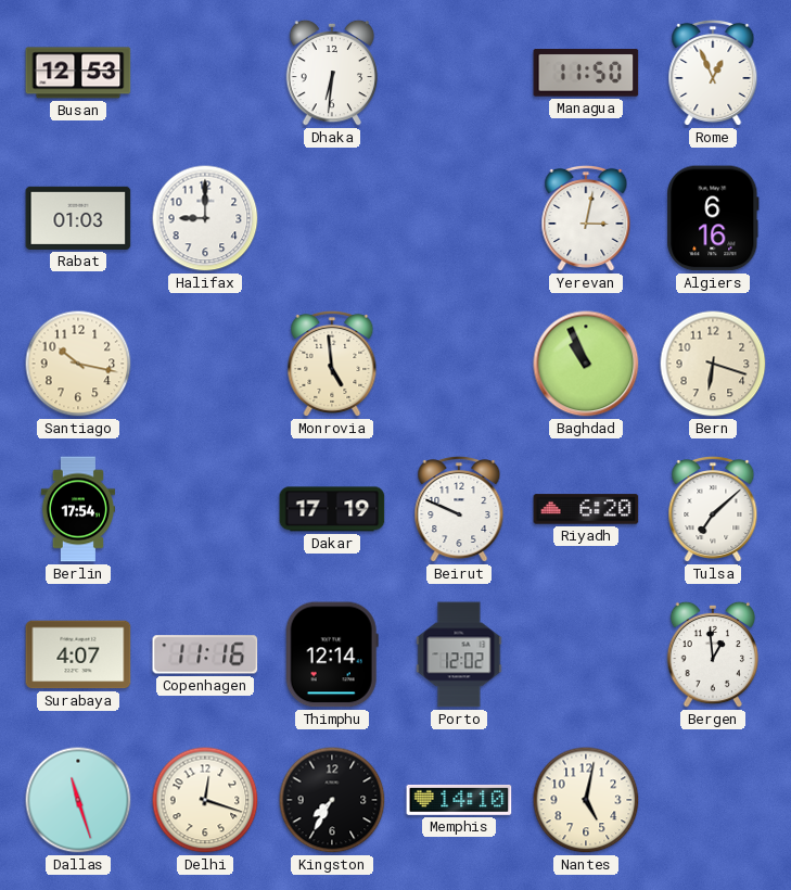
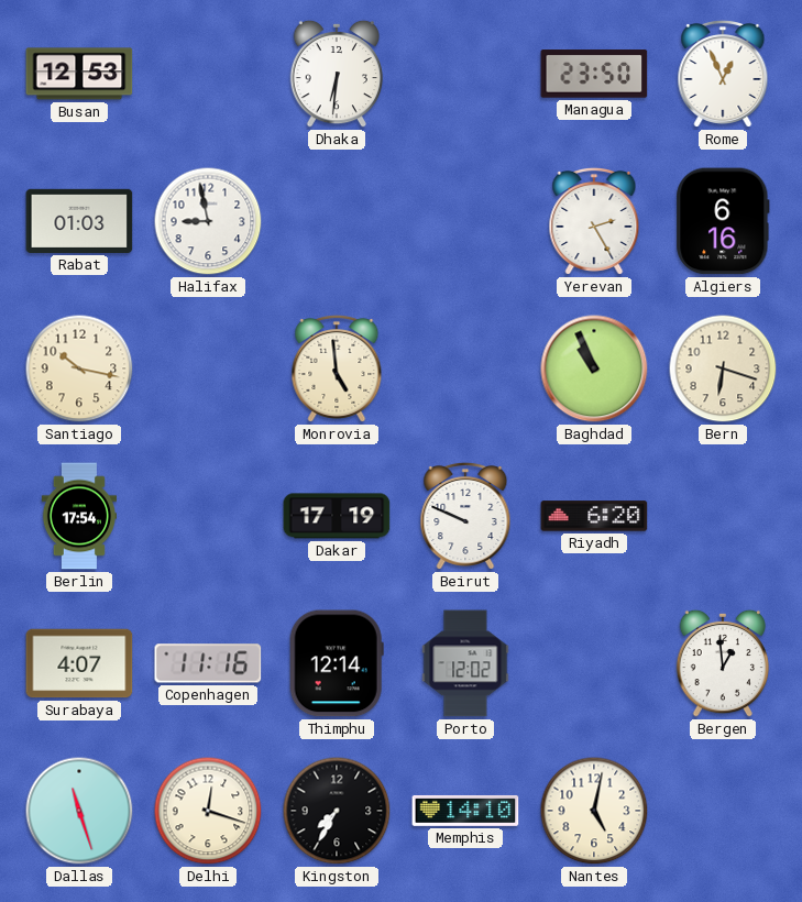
Managua: 11:50 -> 23:50 (594, 74)
Halifax: 9:00 -> 8:58 (208, 221)
Yerevan: 3:02 -> 2:25 (594, 221)
Tulsa: 7:08 -> none (713, 509)
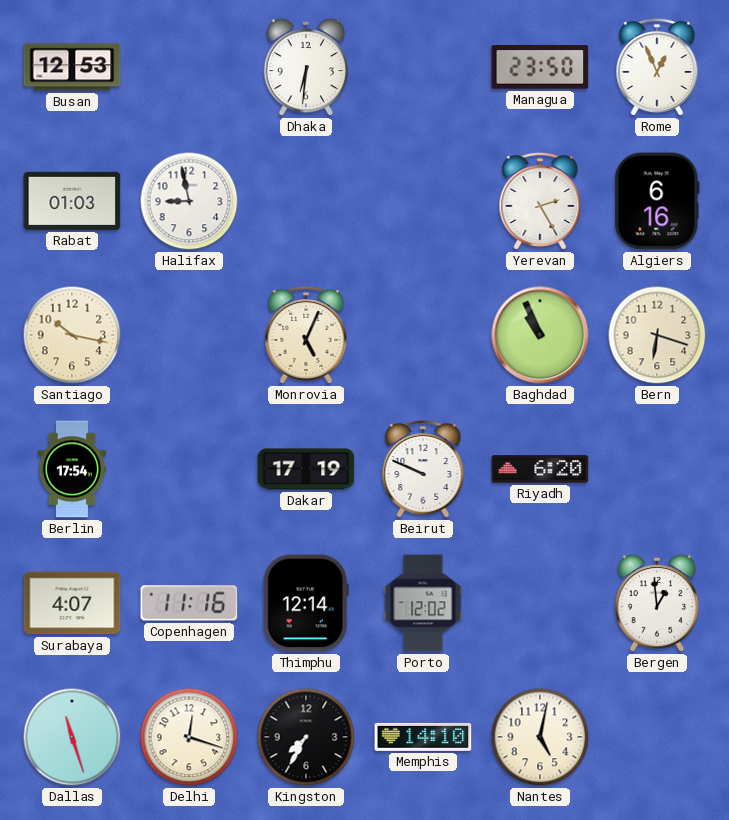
Monrovia: 4:59 -> 5:04 (306, 335)
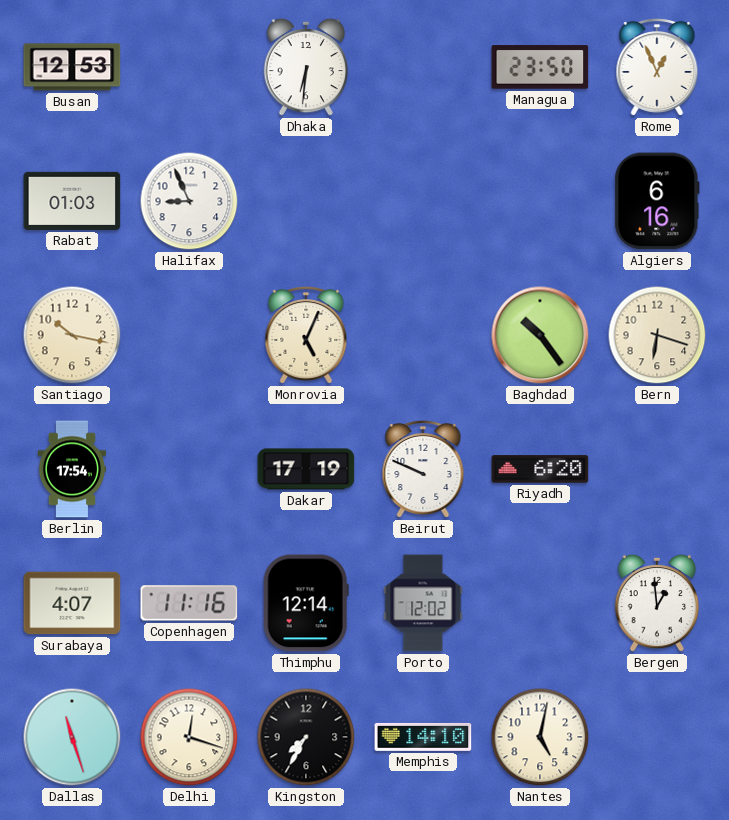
Halifax: 8:58 -> 8:56 (189, 201)
Yerevan: 2:25 -> none (540, 201)
Baghdad: 10:56 -> 10:24 (540, 335)
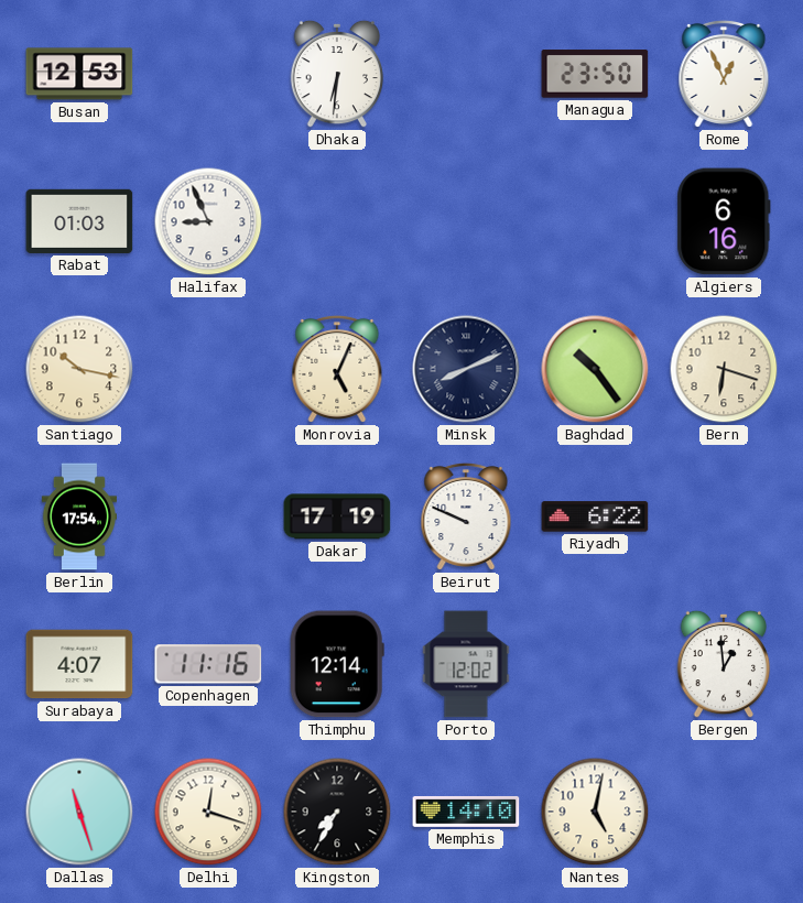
Minsk: none -> 8:11 (466, 369)
Riyadh: 6:20 -> 6:22 (595, 516)
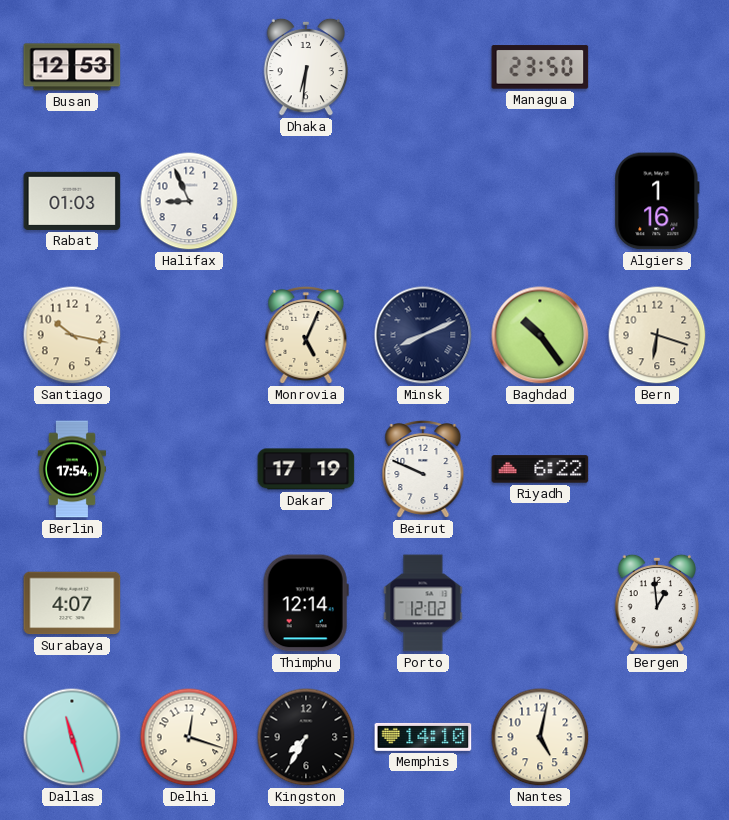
Rome: 12:56 -> none (724, 74)
Algiers: 6:16 -> 1:16 (657, 201)
Copenhagen: 11:16 -> none (208, 664)
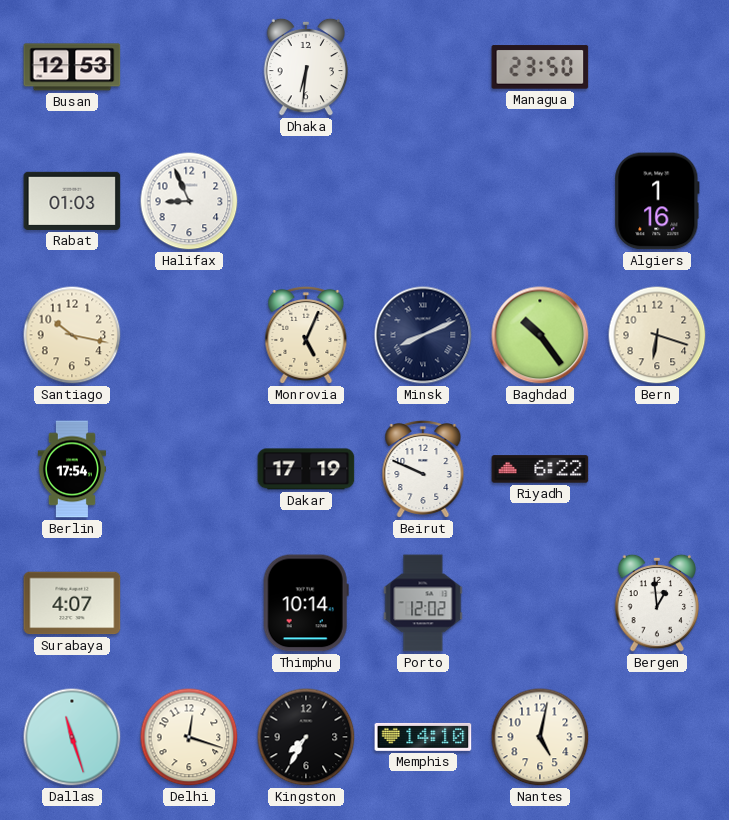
Thimphu: 12:14 -> 10:14 (306, 603)
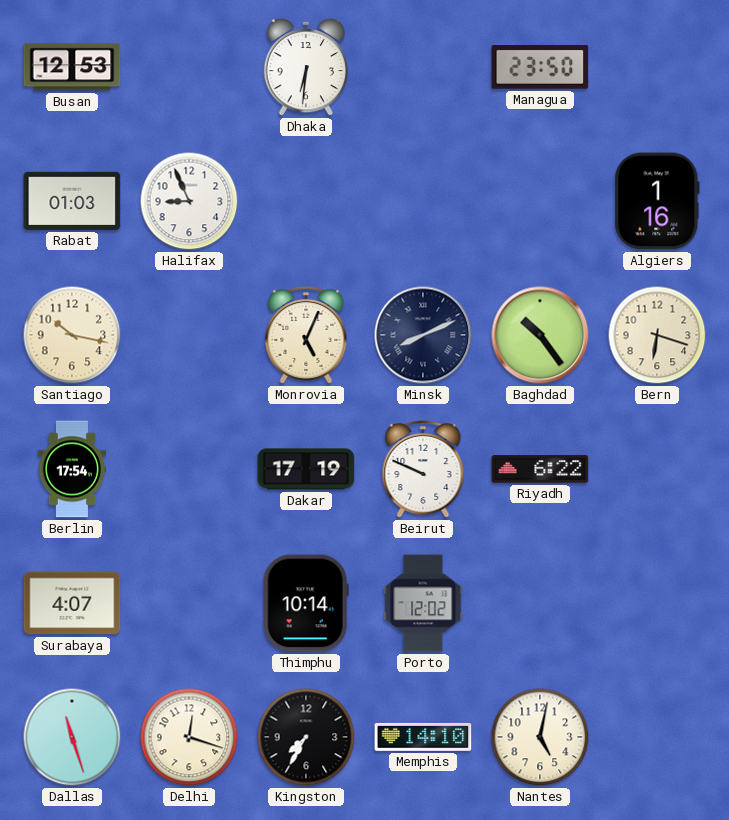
Bergen: 12:59 -> none (657, 603)
